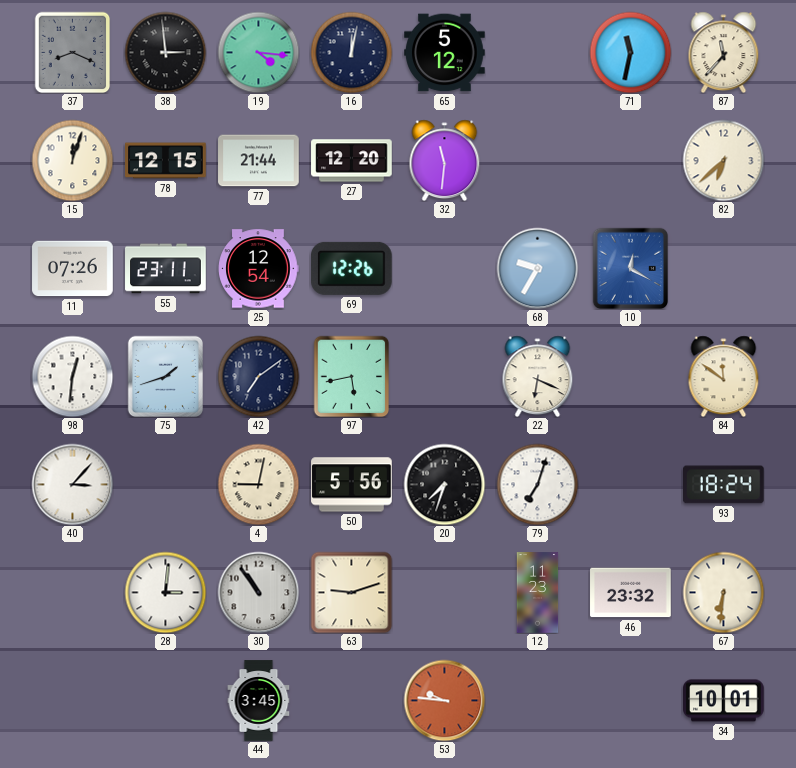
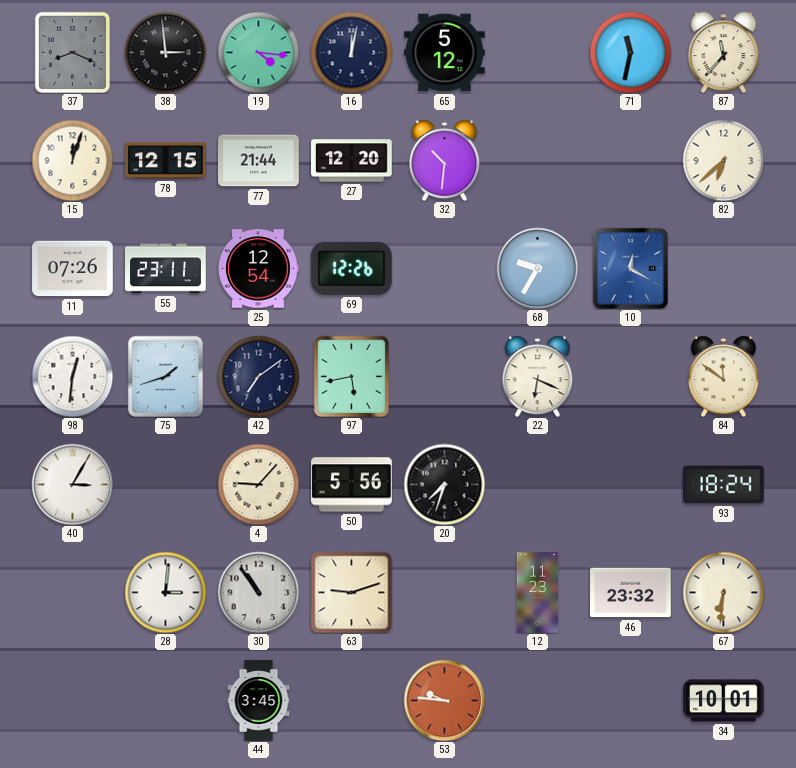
32: 11:31 -> 10:31 (445, 160)
40: 3:07 -> 3:05 (72, 484)
4: 9:02 -> 9:07 (258, 484)
79: 7:03 -> none (537, 484)
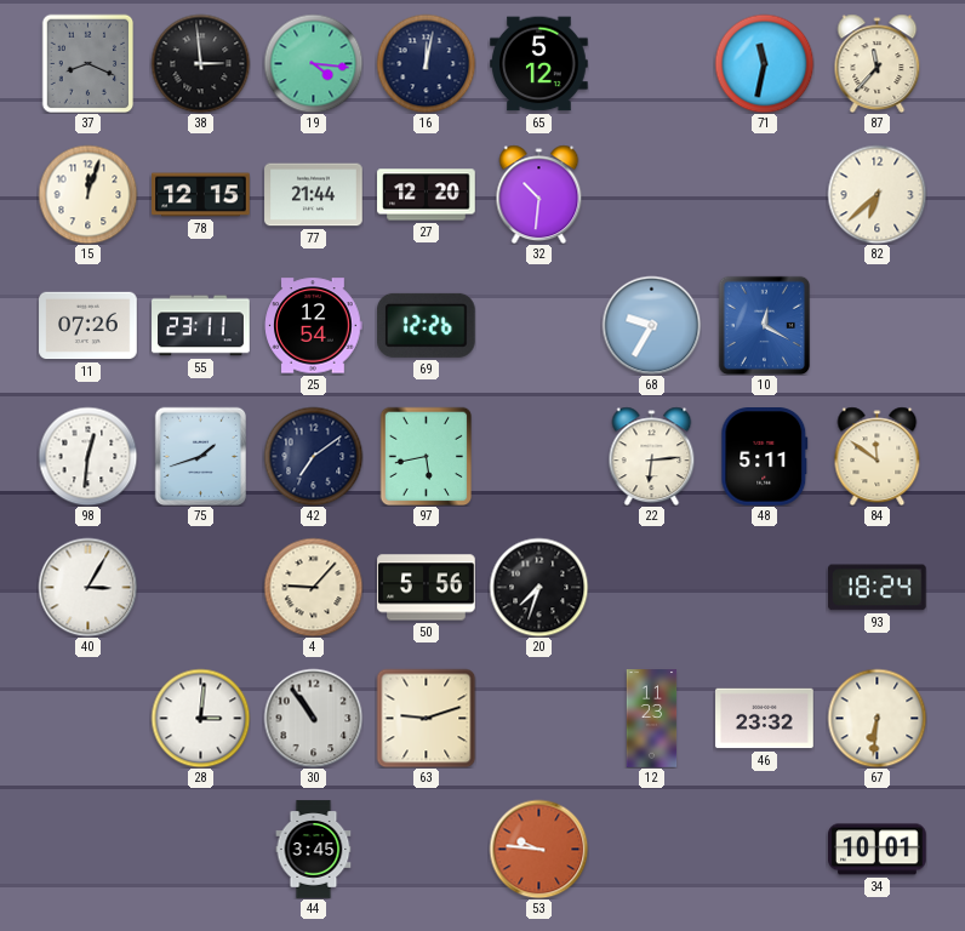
22: 6:19 -> 6:14 (652, 456)
48: none -> 5:11 (765, 457)
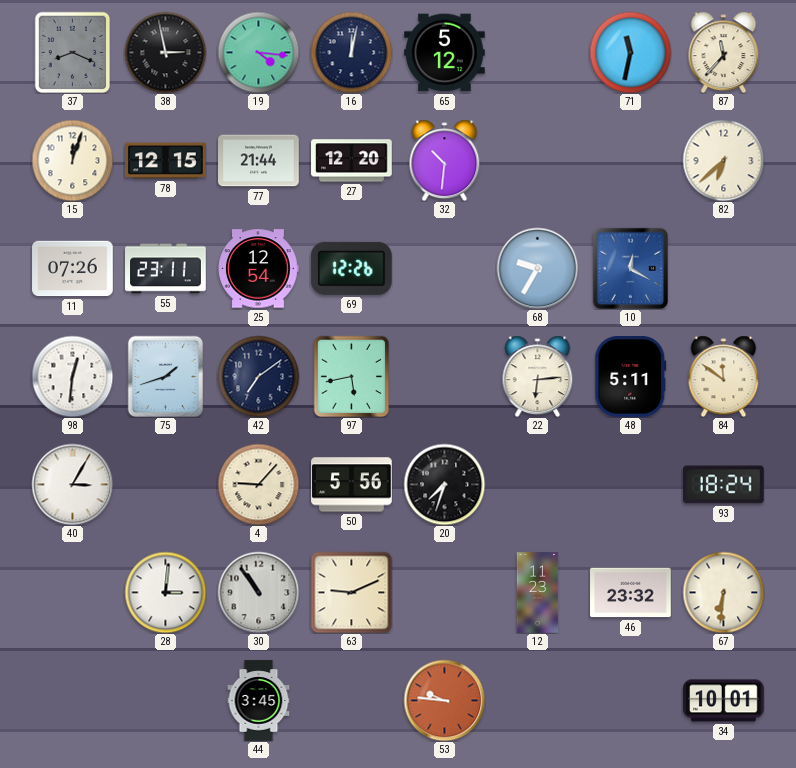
38: 2:59 -> 2:58 (165, 52)
63: 9:12 -> 9:11 (351, 592)
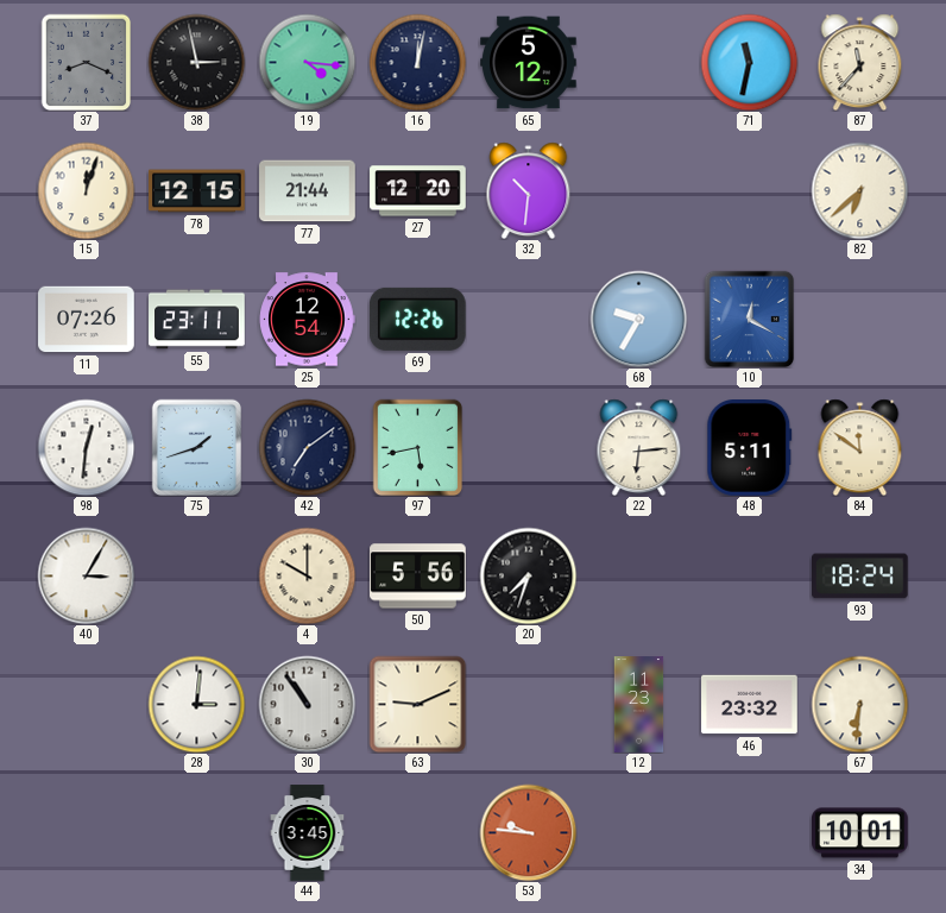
4: 9:07 -> 10:00 (307, 575)
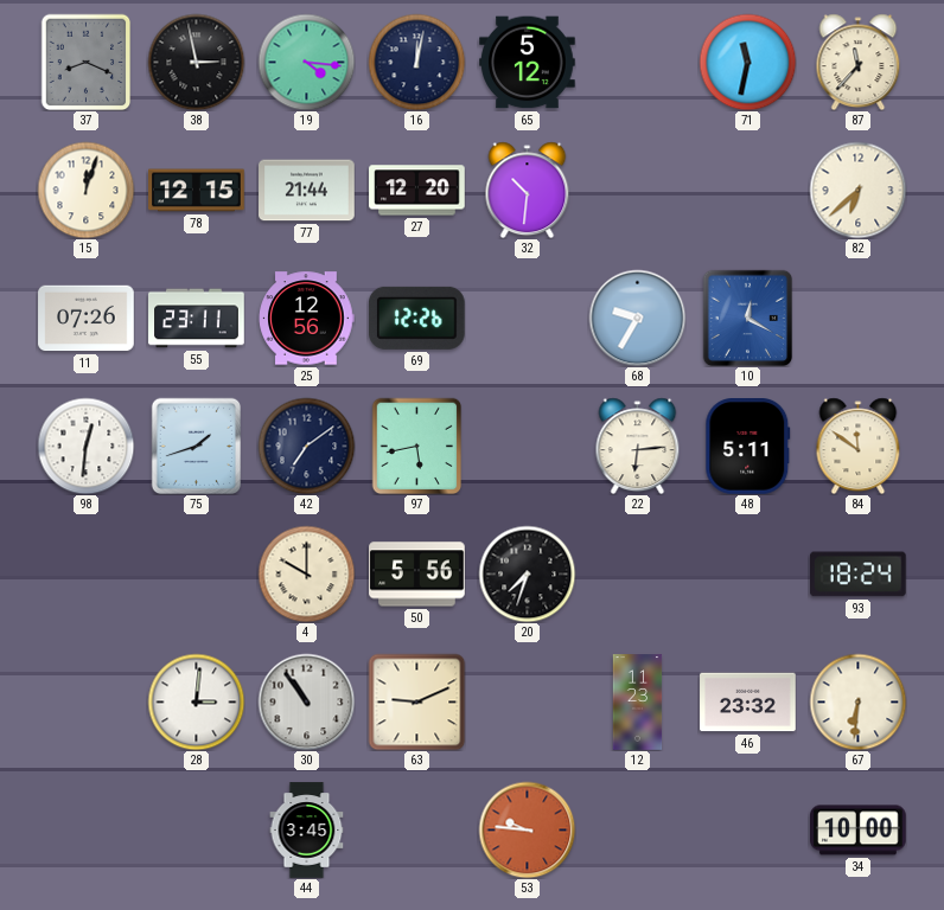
25: 12:54 -> 12:56 (307, 319)
40: 3:05 -> none (86, 575)
34: 10:01 -> 10:00 (859, 831)
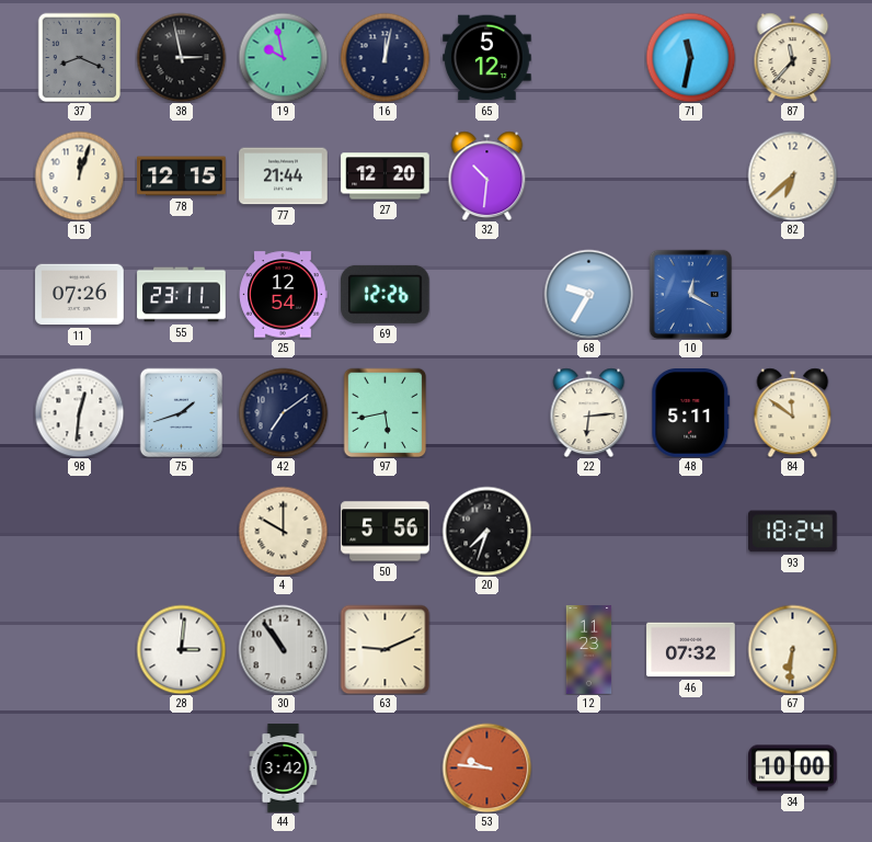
19: 4:16 -> 9:58 (283, 57)
25: 12:56 -> 12:54 (284, 295)
46: 23:32 -> 07:32 (691, 650)
44: 3:45 -> 3:42 (284, 769)
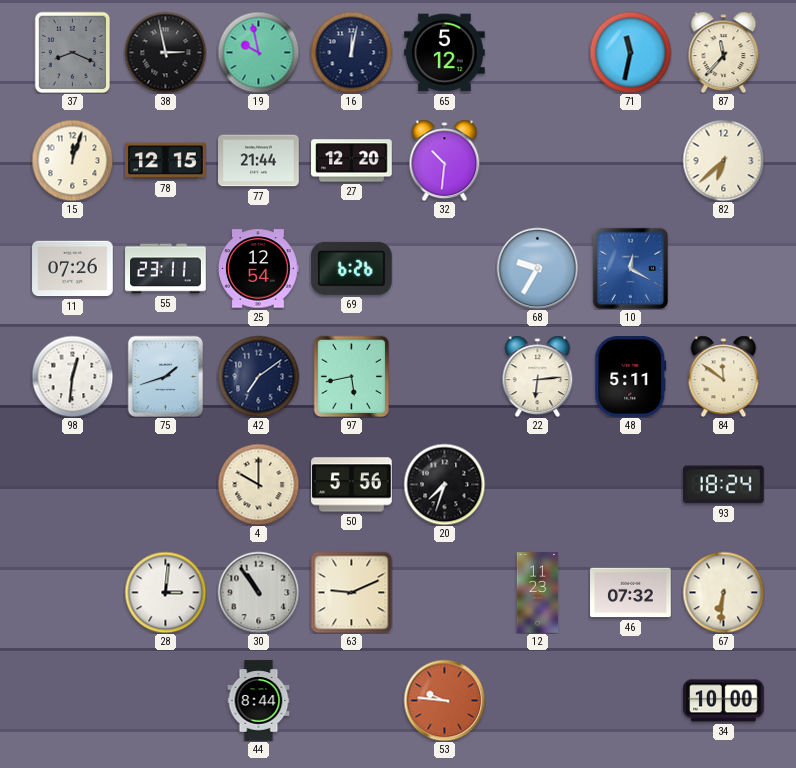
69: 12:26 -> 6:26 (352, 268)
44: 3:42 -> 8:44 (259, 701)
